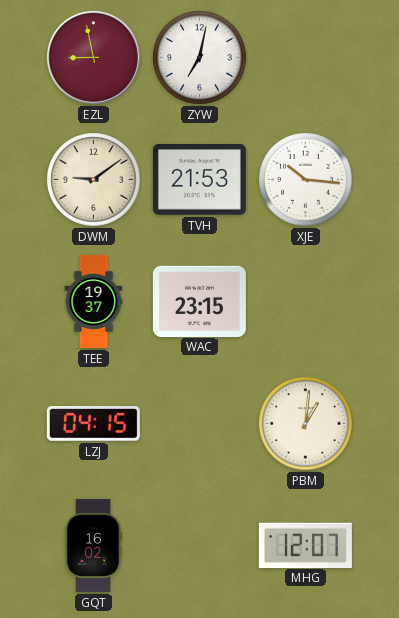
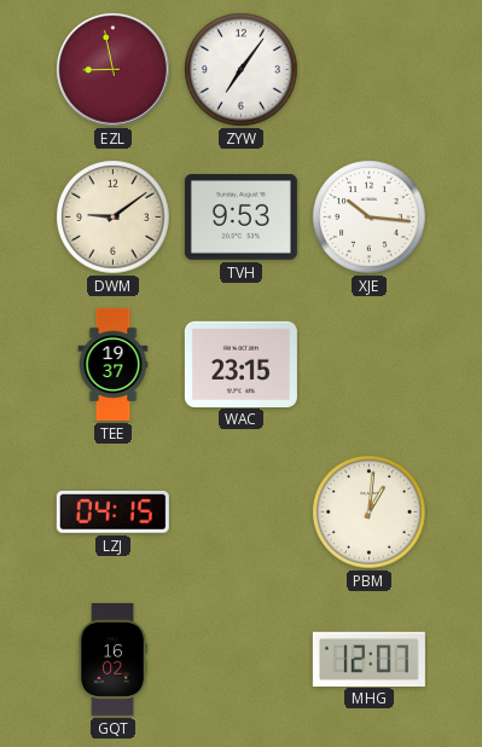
ZYW: 7:02 -> 7:06 (242, 70)
TVH: 21:53 -> 9:53 (240, 218)
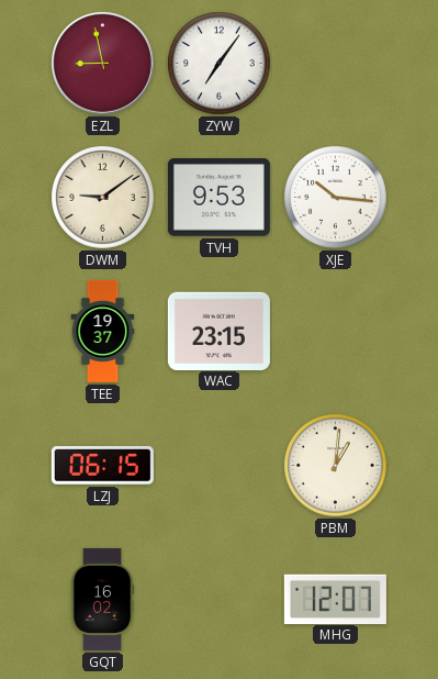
LZJ: 04:15 -> 06:15 (102, 466)
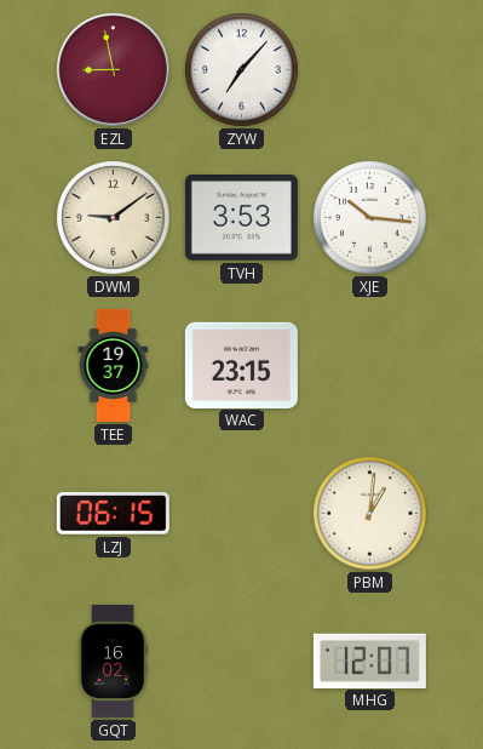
ZYW: 7:06 -> 7:07 (242, 70)
TVH: 9:53 -> 3:53 (241, 218)
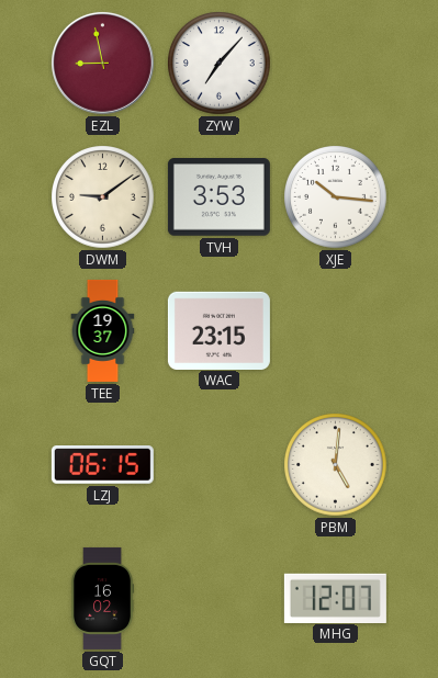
PBM: 1:01 -> 5:01 (336, 465)
